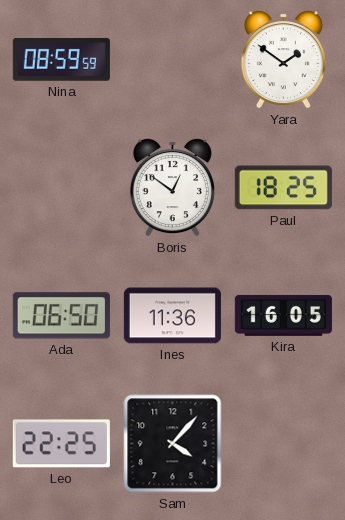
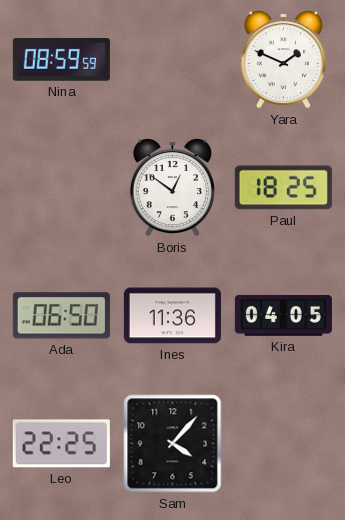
Yara: 1:51 -> 1:49 (283, 59)
Kira: 16:05 -> 04:05 (283, 315)
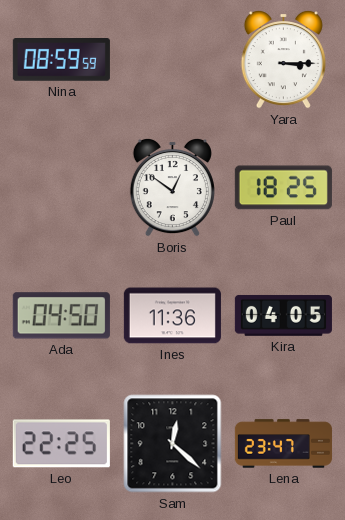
Yara: 1:49 -> 3:15 (283, 59)
Ada: 06:50 -> 04:50 (61, 316)
Sam: 4:07 -> 12:22 (173, 444)
Lena: none -> 23:47 (283, 444)
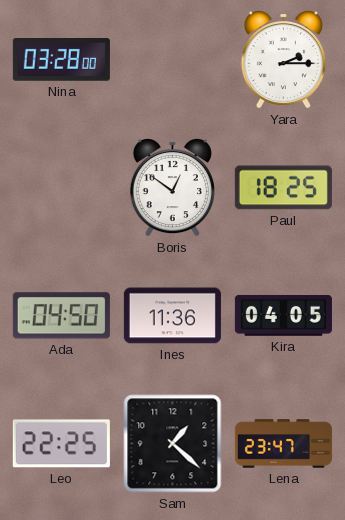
Nina: 08:59 -> 03:28 (61, 60)
Yara: 3:15 -> 2:15 (283, 59)
Sam: 12:22 -> 1:22 (173, 444)
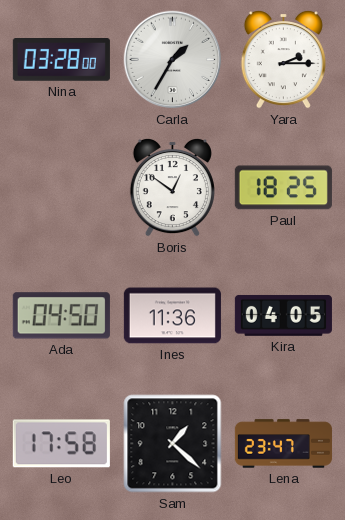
Carla: none -> 1:35 (173, 60)
Leo: 22:25 -> 17:58 (61, 444)
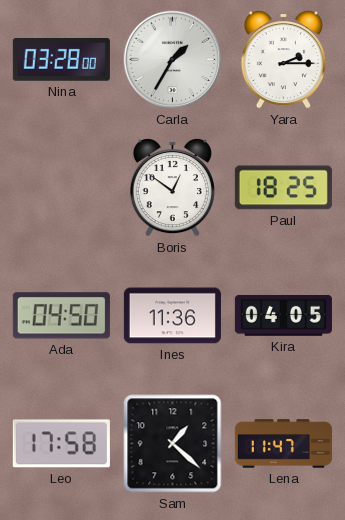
Lena: 23:47 -> 11:47 (283, 444)
